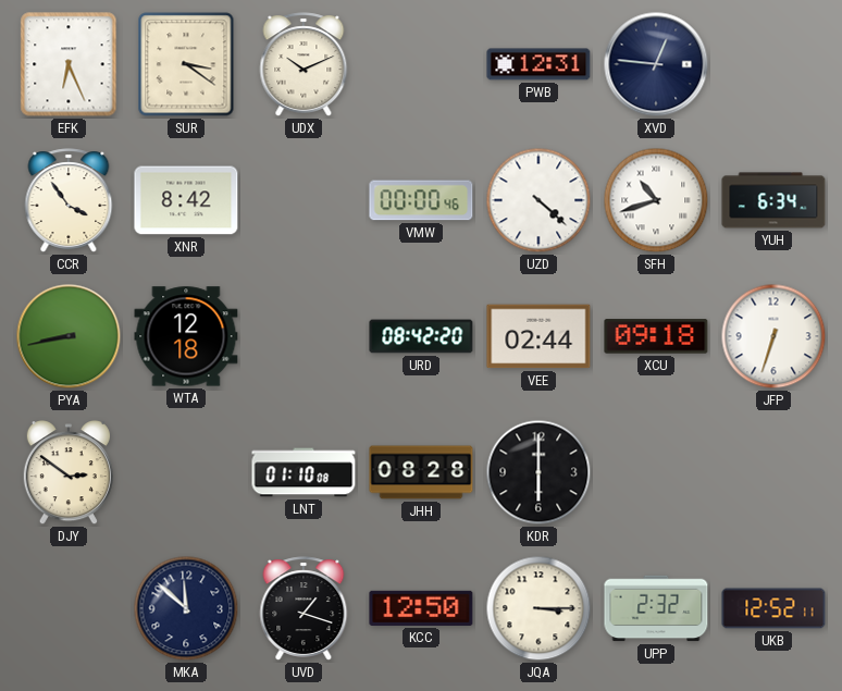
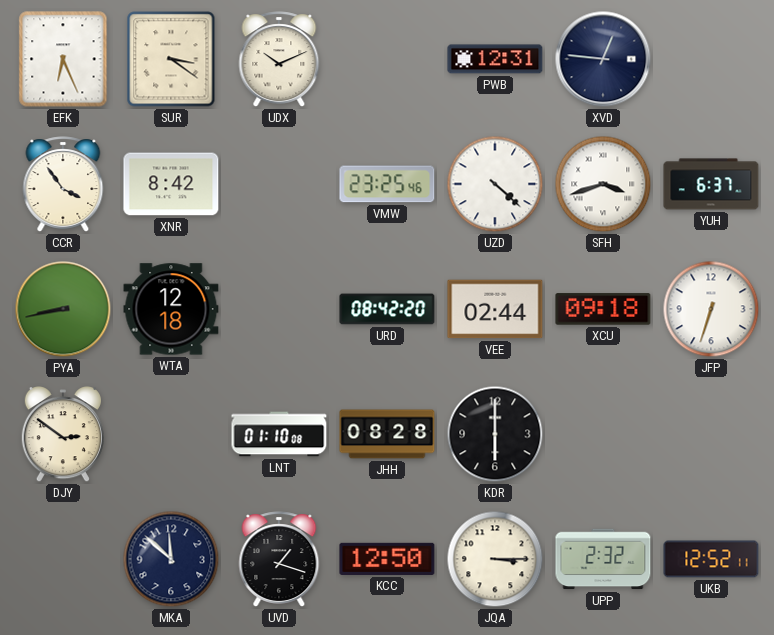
VMW: 00:00 -> 23:25 (387, 184)
SFH: 10:42 -> 3:42 (603, 184)
YUH: 6:34 -> 6:37 (711, 184)
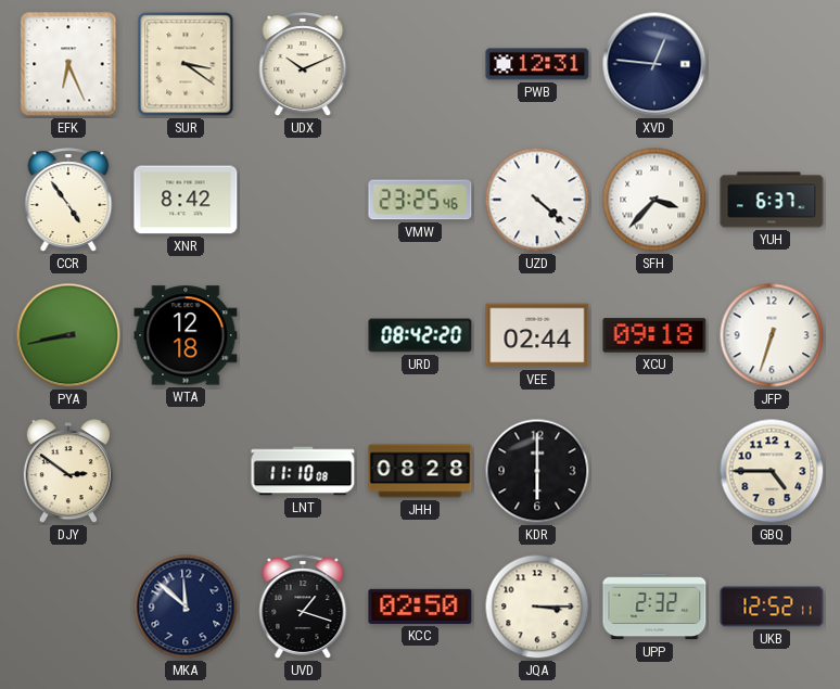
CCR: 3:54 -> 4:54 (68, 200)
SFH: 3:42 -> 3:37 (654, 200)
LNT: 01:10 -> 11:10 (303, 471)
GBQ: none -> 4:45 (772, 471)
KCC: 12:50 -> 02:50 (420, 607)
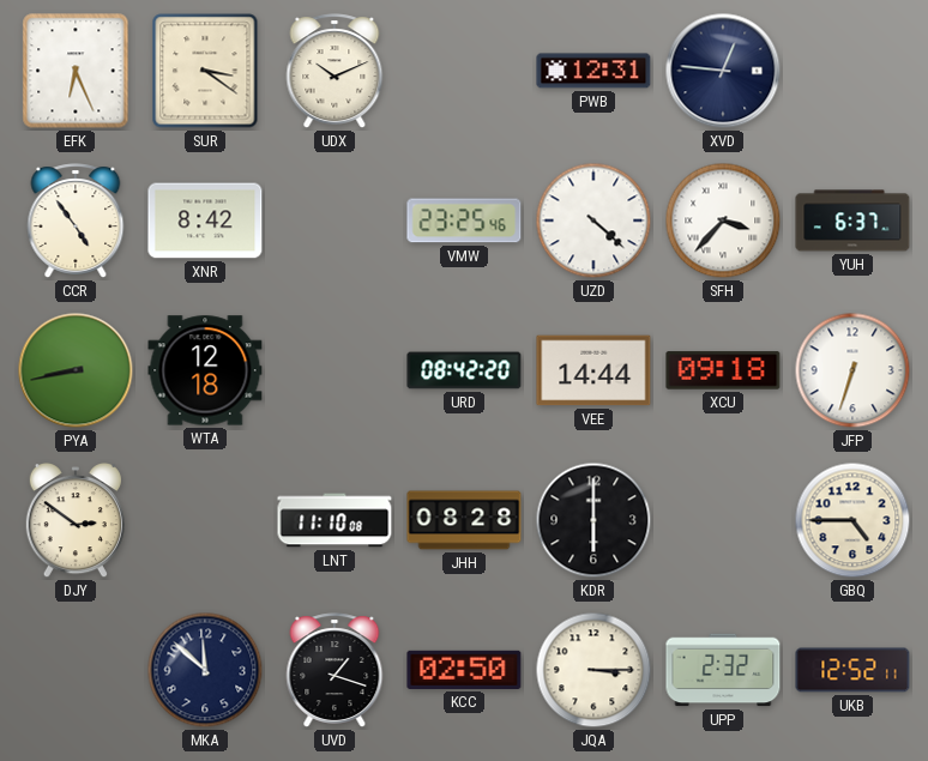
VEE: 02:44 -> 14:44 (593, 370)
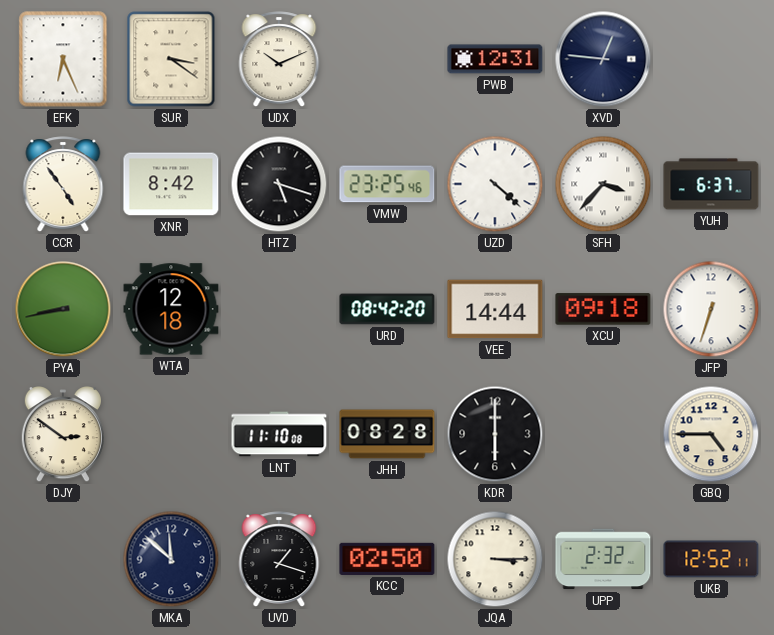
HTZ: none -> 5:18 (279, 184)
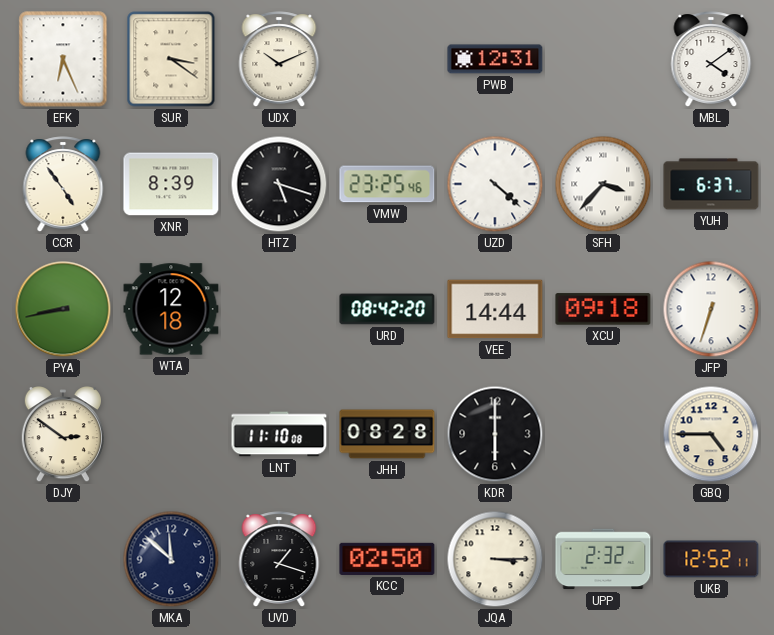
XVD: 12:46 -> none (603, 59)
MBL: none -> 4:09 (711, 59)
XNR: 8:42 -> 8:39 (171, 184)
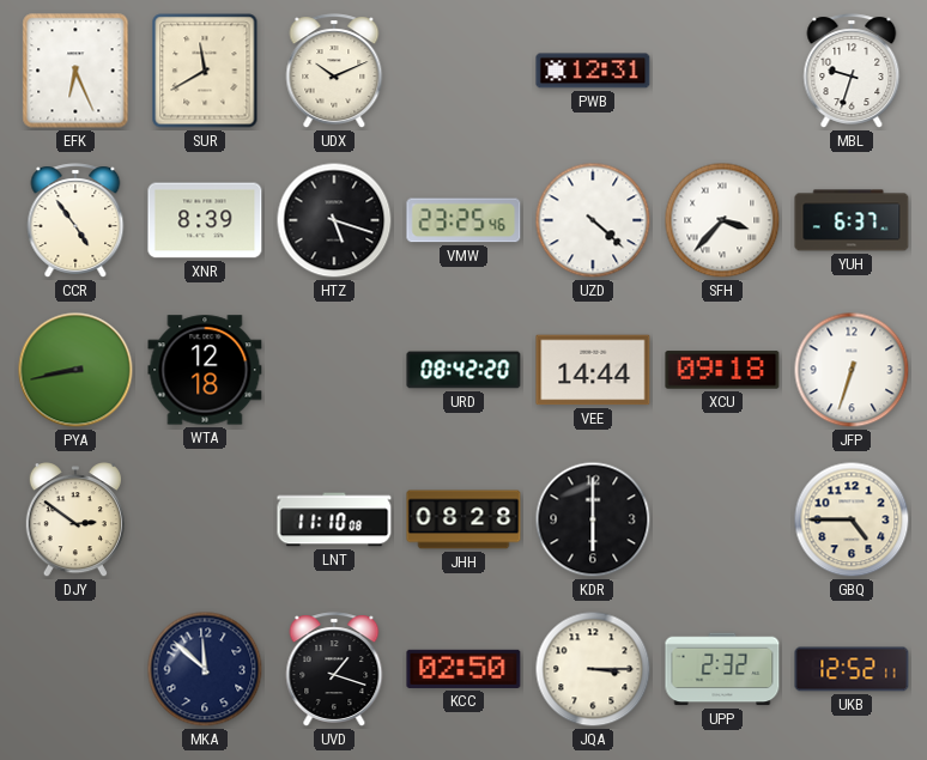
SUR: 3:21 -> 11:40 (205, 71)
MBL: 4:09 -> 9:33 (852, 71)
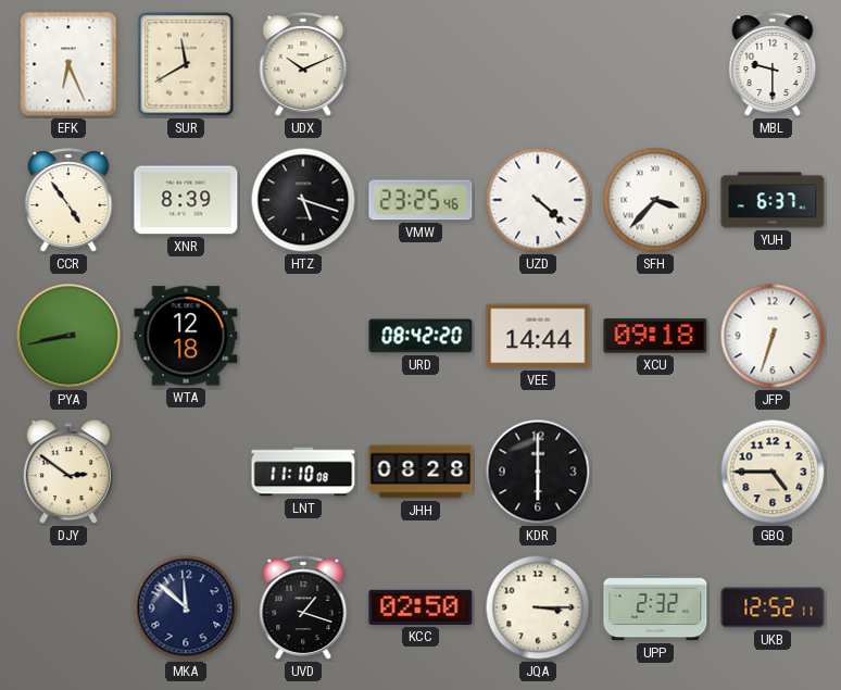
PWB: 12:31 -> none (593, 71)
MBL: 9:33 -> 9:30 (773, 64)
